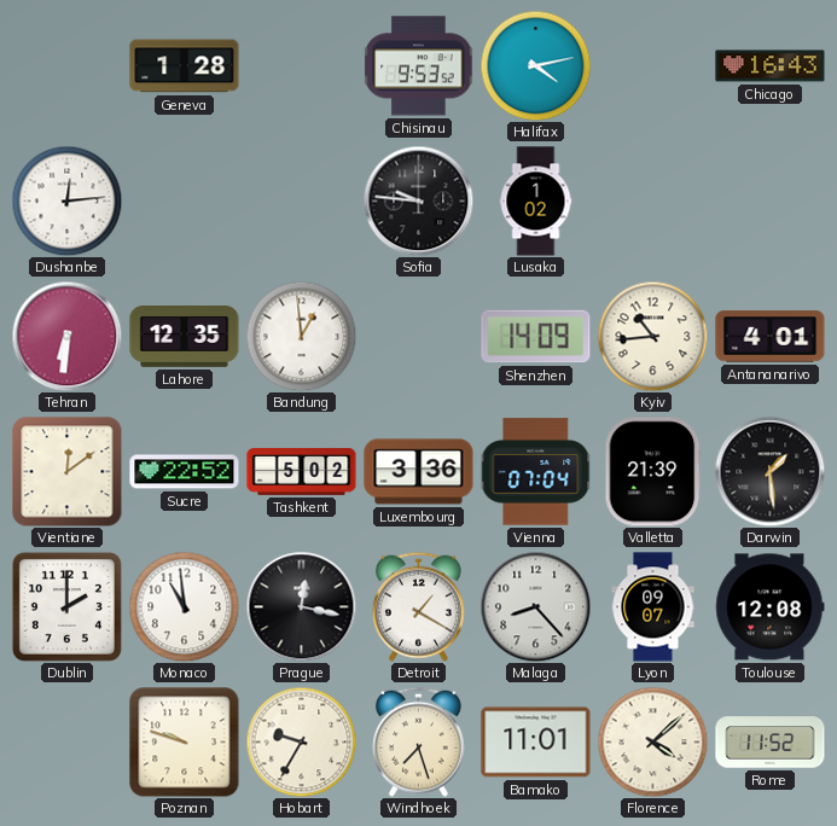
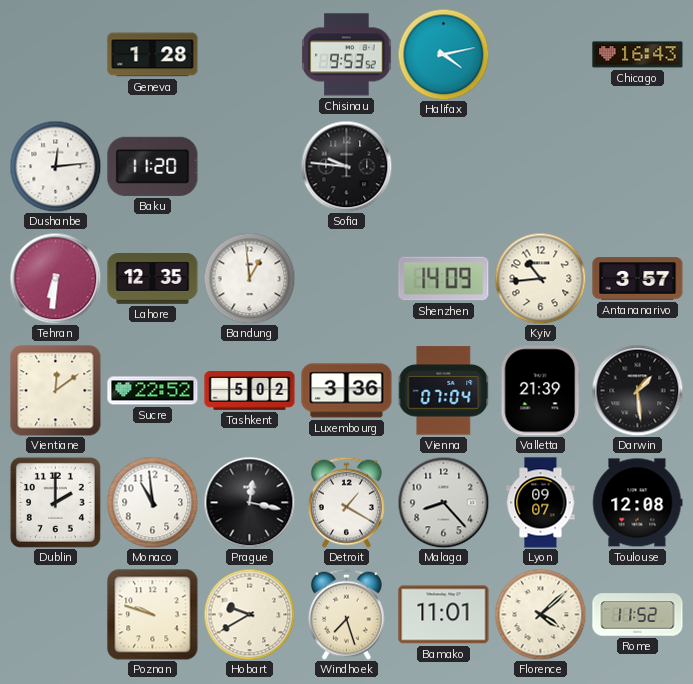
Baku: none -> 11:20 (153, 166)
Lusaka: 1:02 -> none (536, 202)
Antananarivo: 4:01 -> 3:57 (638, 279)
Hobart: 9:35 -> 9:40 (249, 614)
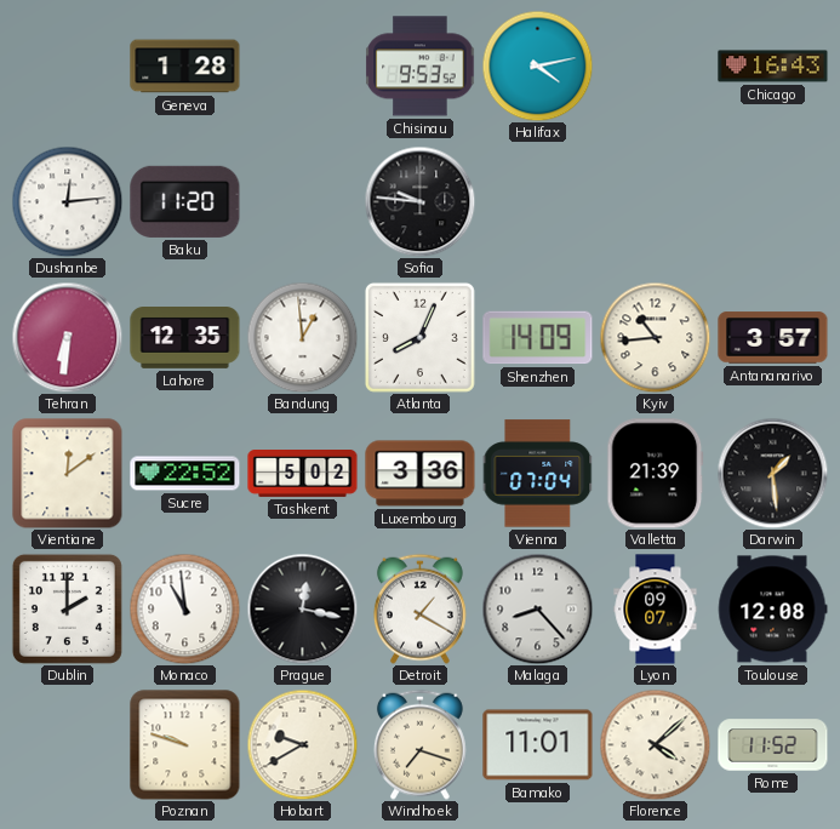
Atlanta: none -> 8:04 (419, 337)
Windhoek: 7:27 -> 7:18 (419, 744)
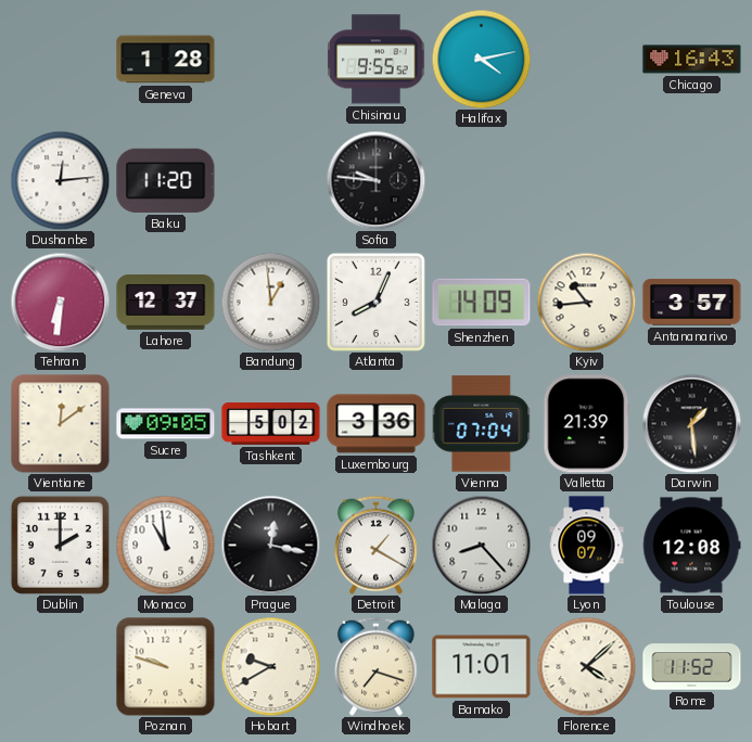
Chisinau: 9:53 -> 9:55 (377, 60)
Lahore: 12:35 -> 12:37 (166, 303)
Sucre: 22:52 -> 09:05 (166, 424)
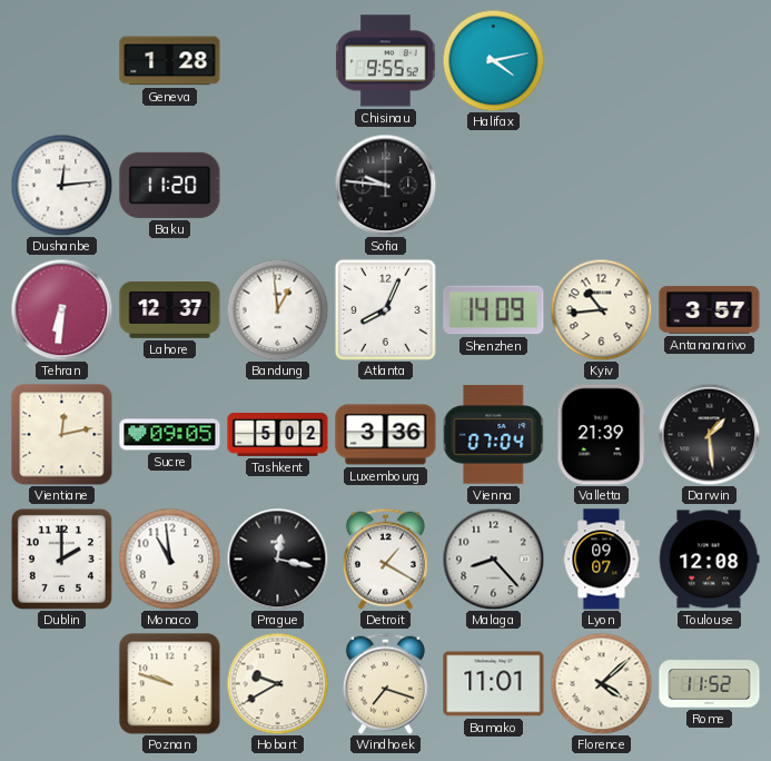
Chicago: 16:43 -> none (692, 60)
Vientiane: 12:09 -> 12:13 (62, 435)
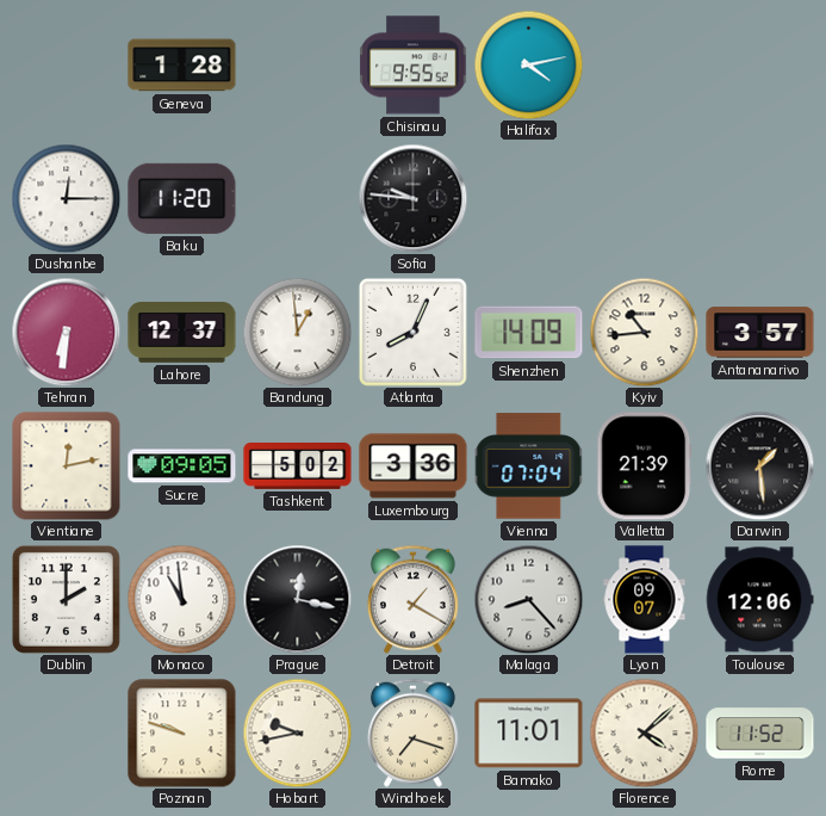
Dushanbe: 12:14 -> 12:15 (66, 198)
Toulouse: 12:08 -> 12:06 (759, 600)
Hobart: 9:40 -> 9:43 (297, 732)
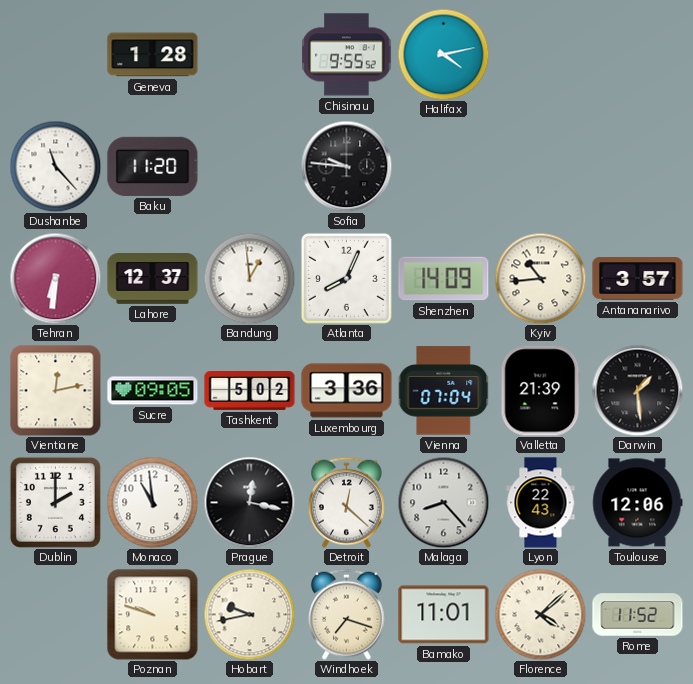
Dushanbe: 12:15 -> 11:23 (55, 166)
Detroit: 1:20 -> 12:22 (346, 502)
Lyon: 09:07 -> 22:43 (541, 503)
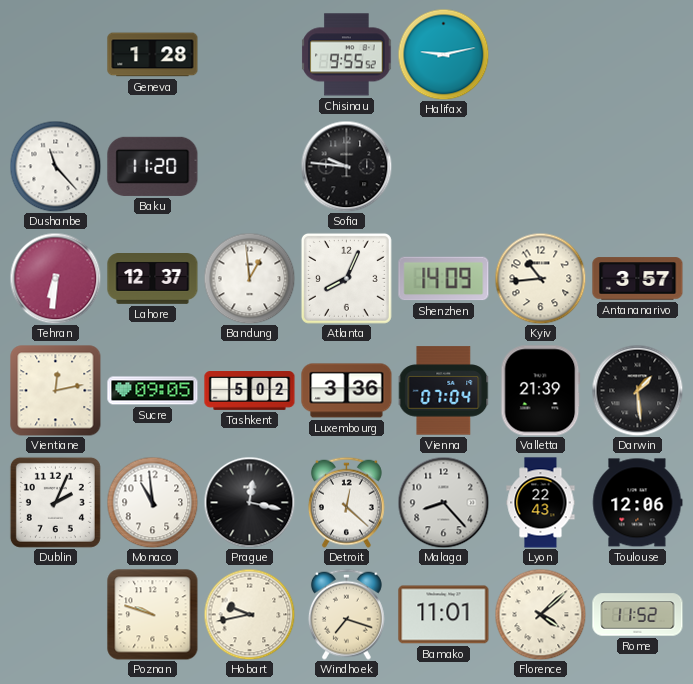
Halifax: 4:13 -> 9:13 (443, 54)
Dublin: 2:00 -> 2:04 (55, 502)
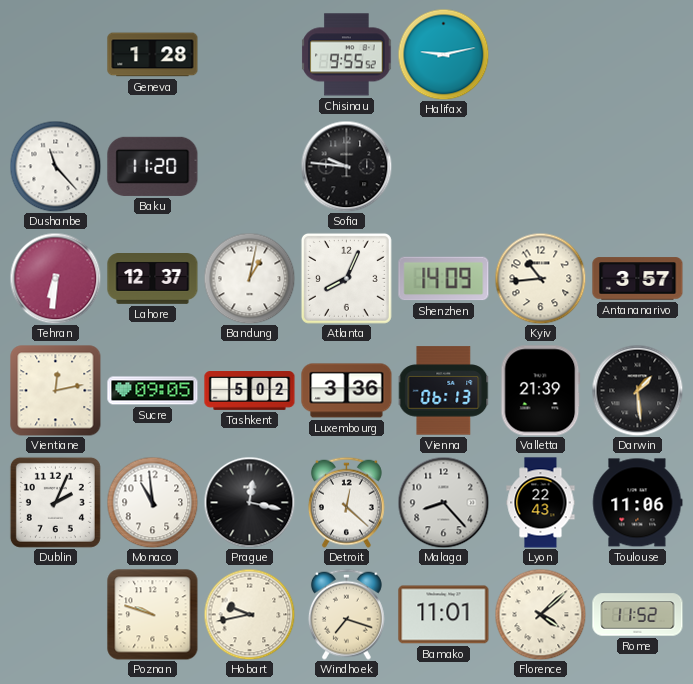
Bandung: 12:59 -> 1:02 (249, 278)
Vienna: 07:04 -> 06:13 (443, 391)
Toulouse: 12:06 -> 11:06 (637, 503)
